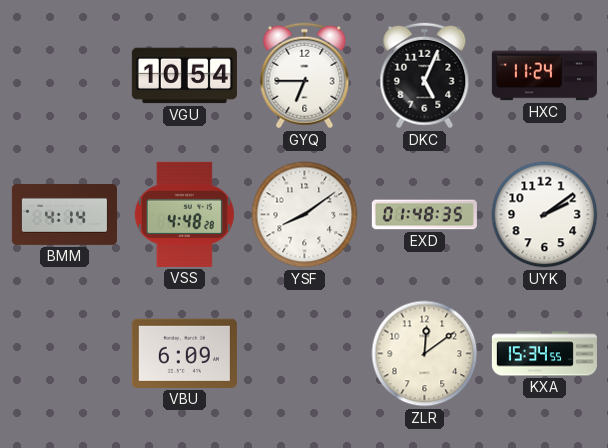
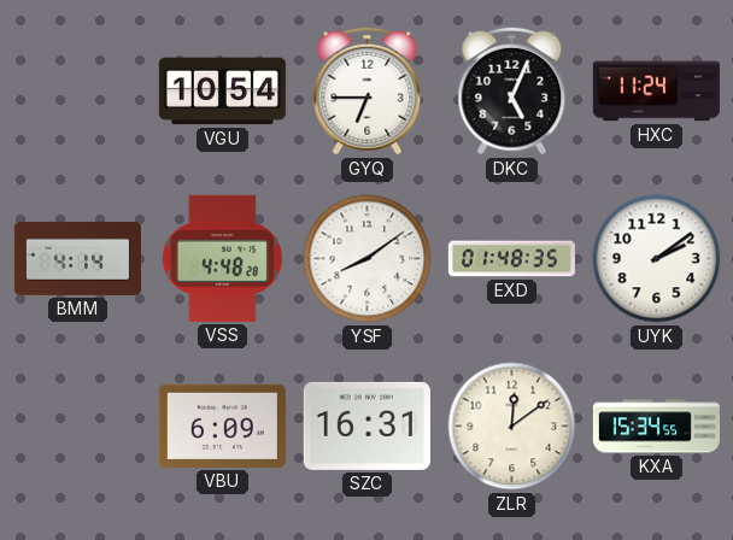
SZC: none -> 16:31 (366, 425)
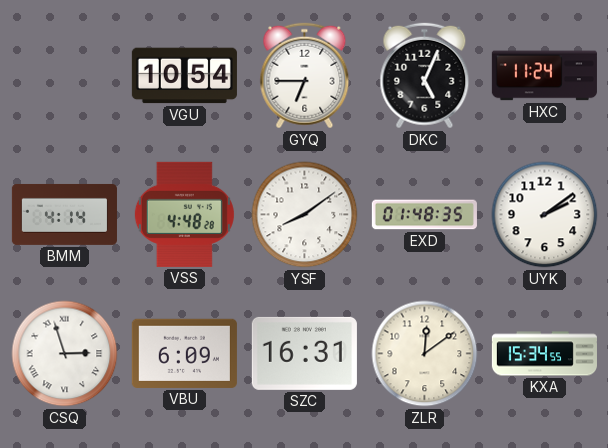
CSQ: none -> 2:57 (65, 354)
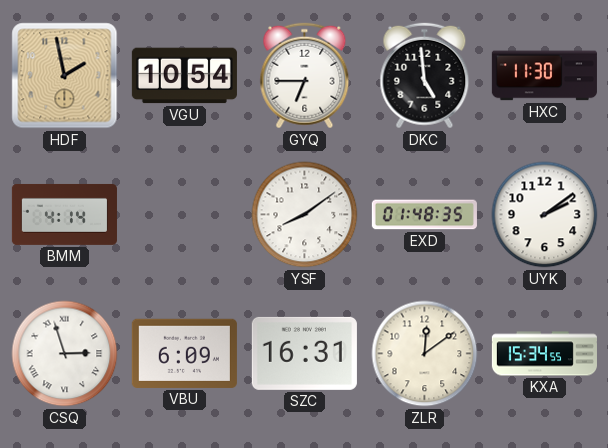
HDF: none -> 1:58 (65, 76)
DKC: 5:04 -> 4:59 (425, 76)
HXC: 11:24 -> 11:30 (544, 76)
VSS: 4:48 -> none (184, 214)
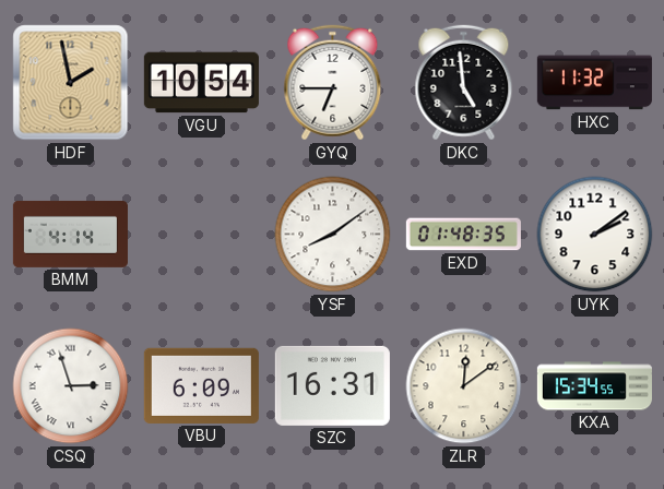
HXC: 11:30 -> 11:32 (594, 83)
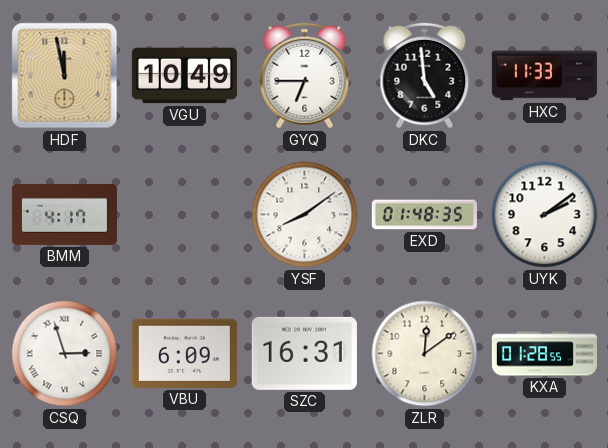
HDF: 1:58 -> 11:58 (65, 76)
VGU: 10:54 -> 10:49 (184, 76)
HXC: 11:32 -> 11:33 (544, 76)
BMM: 4:14 -> 4:17 (64, 214)
KXA: 15:34 -> 01:28 (544, 354)
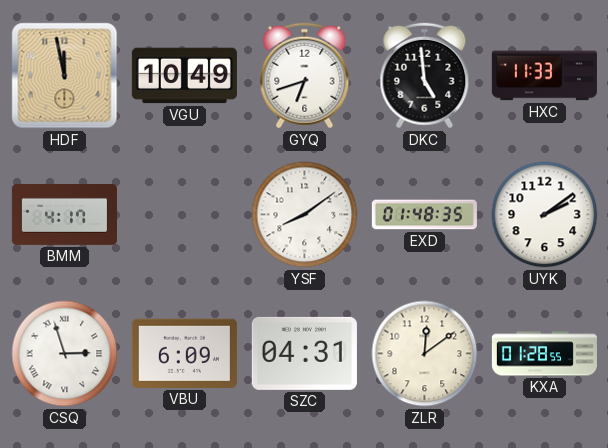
GYQ: 6:45 -> 6:42 (305, 76)
SZC: 16:31 -> 04:31 (304, 353)
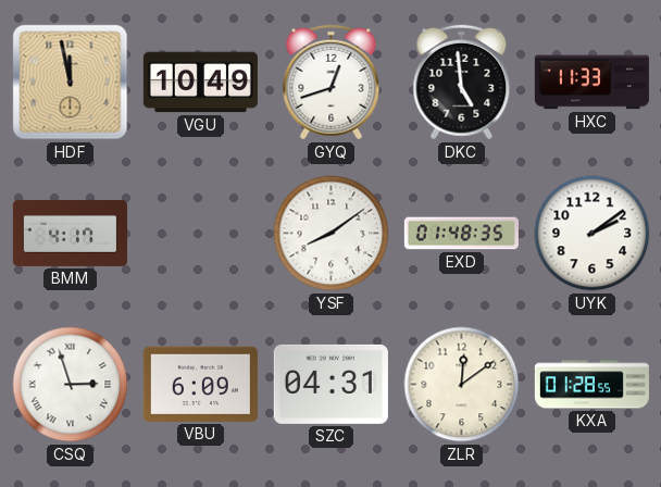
GYQ: 6:42 -> 12:42 (332, 83)
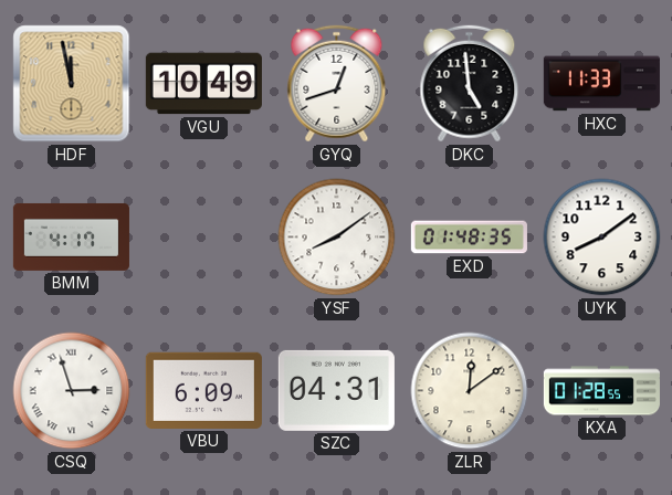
UYK: 2:09 -> 8:09 (602, 238)
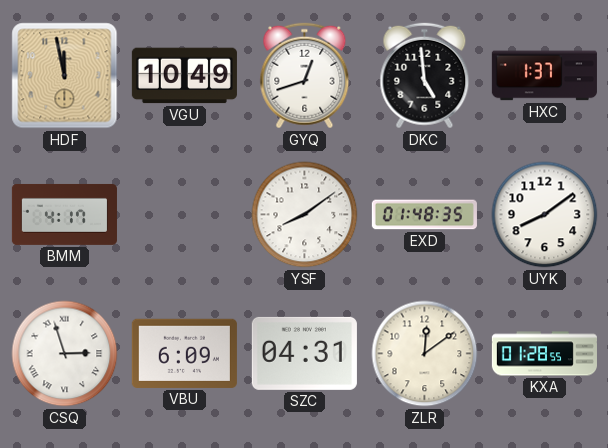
HXC: 11:33 -> 1:37 (544, 76)
